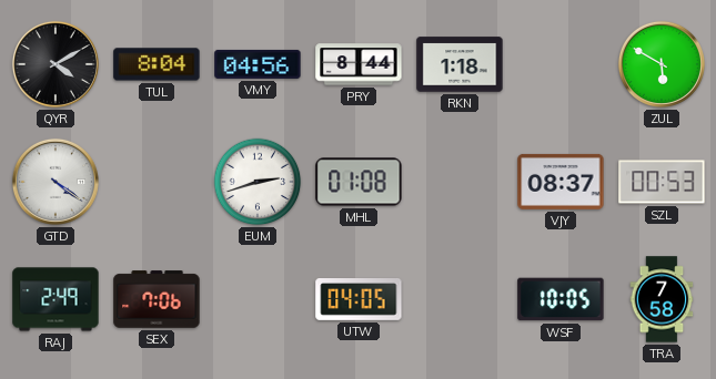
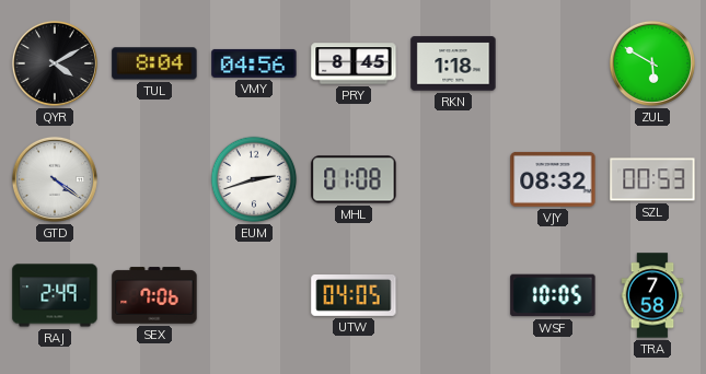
PRY: 8:44 -> 8:45 (354, 63)
VJY: 08:37 -> 08:32 (553, 179)
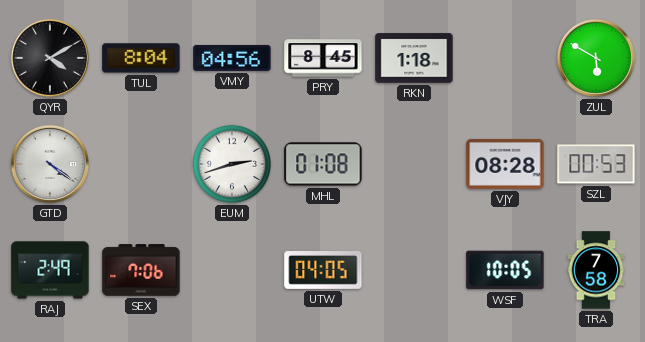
VJY: 08:32 -> 08:28 (505, 164)
